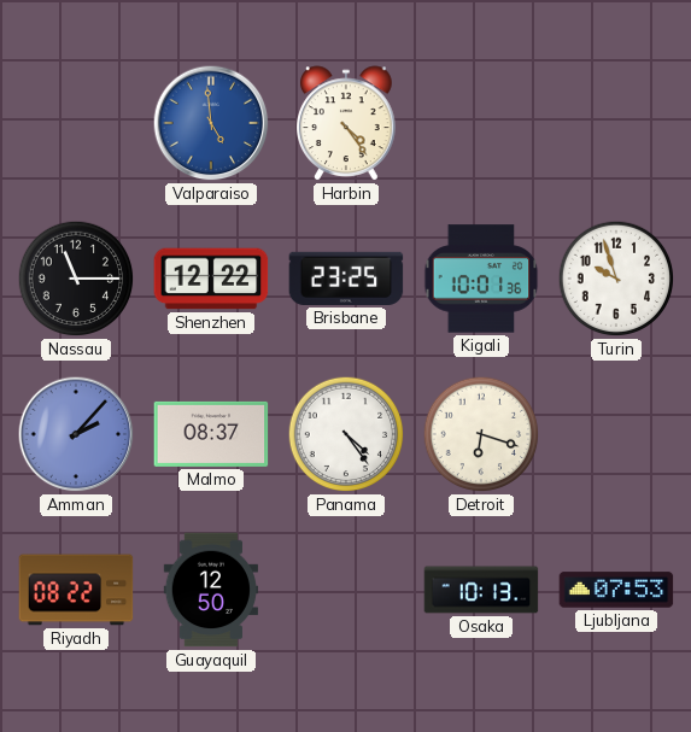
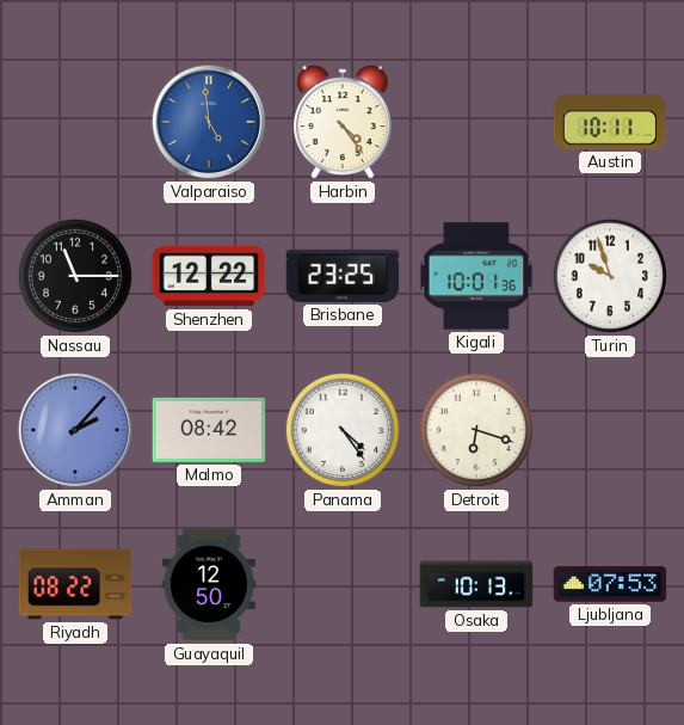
Austin: none -> 10:11 (610, 123)
Malmo: 08:37 -> 08:42 (209, 430)
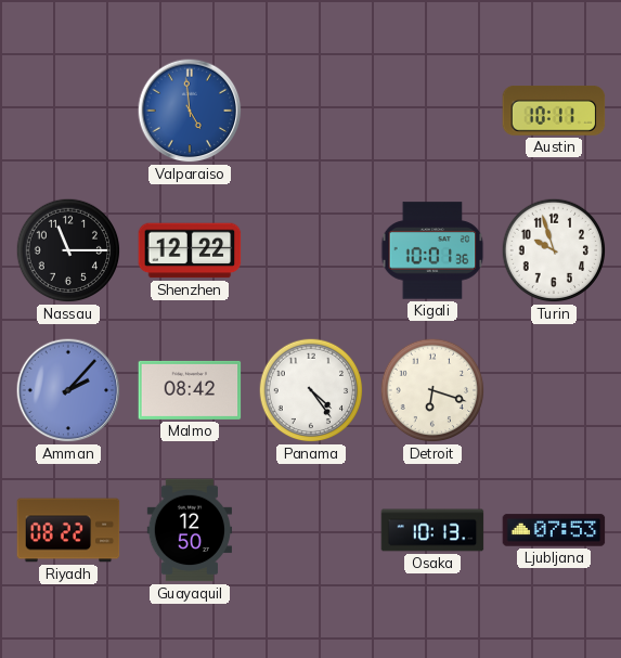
Harbin: 4:24 -> none (344, 122)
Brisbane: 23:25 -> none (343, 276)
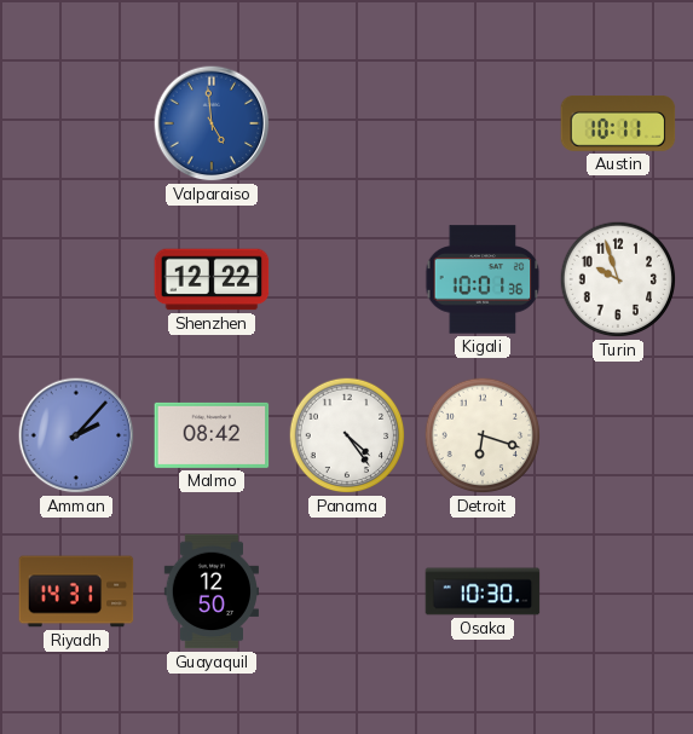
Nassau: 11:15 -> none (68, 250)
Riyadh: 08:22 -> 14:31 (76, 591)
Osaka: 10:13 -> 10:30 (483, 591)
Ljubljana: 07:53 -> none (554, 530)
